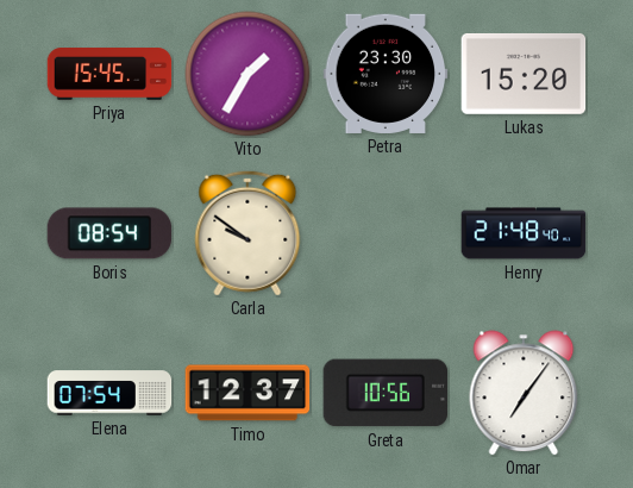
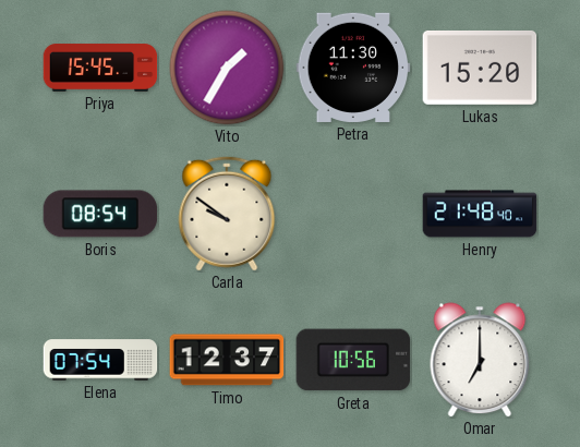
Petra: 23:30 -> 11:30 (353, 68)
Omar: 7:06 -> 7:00 (480, 360)
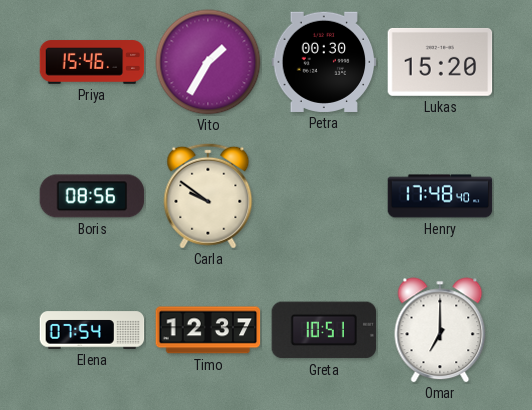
Priya: 15:45 -> 15:46 (92, 62)
Petra: 11:30 -> 00:30 (324, 62)
Boris: 08:54 -> 08:56 (92, 196)
Henry: 21:48 -> 17:48 (440, 196)
Greta: 10:56 -> 10:51 (324, 330)
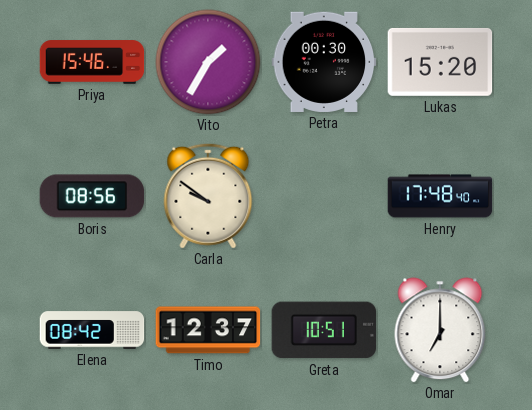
Elena: 07:54 -> 08:42 (92, 330)
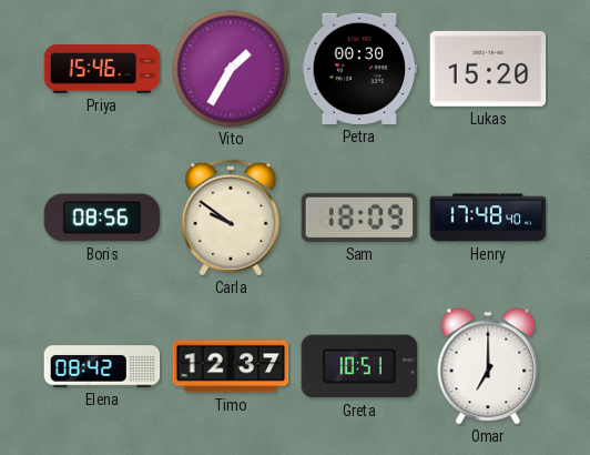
Sam: none -> 18:09 (359, 218)
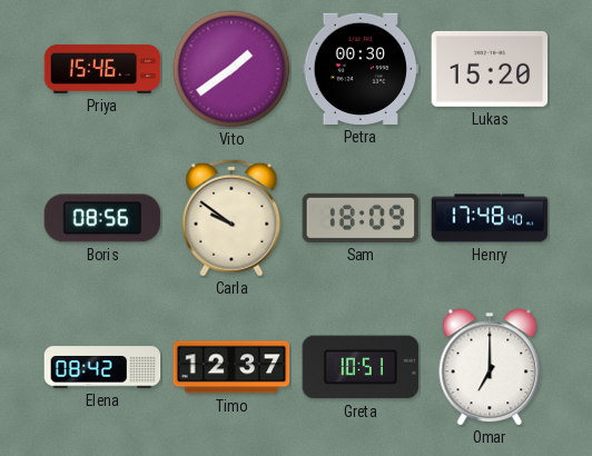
Vito: 1:35 -> 1:39 (231, 69)
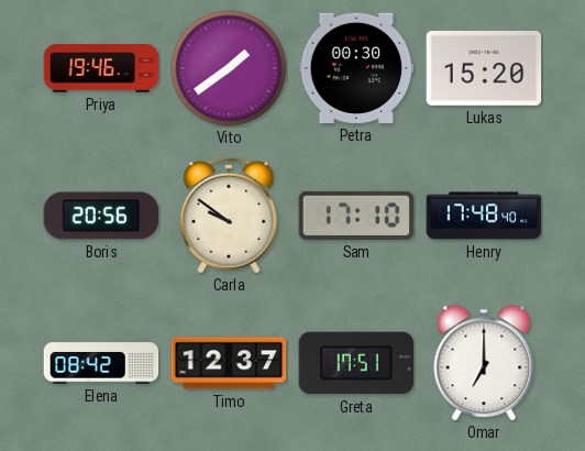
Priya: 15:46 -> 19:46 (101, 68)
Boris: 08:56 -> 20:56 (101, 216)
Sam: 18:09 -> 17:10 (356, 216)
Greta: 10:51 -> 17:51 (356, 363)
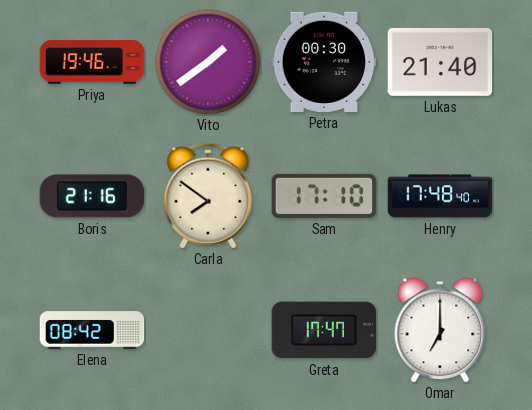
Lukas: 15:20 -> 21:40 (440, 62)
Boris: 20:56 -> 21:16 (92, 196)
Carla: 9:51 -> 7:51 (208, 196)
Timo: 12:37 -> none (229, 363)
Greta: 17:51 -> 17:47 (324, 330)
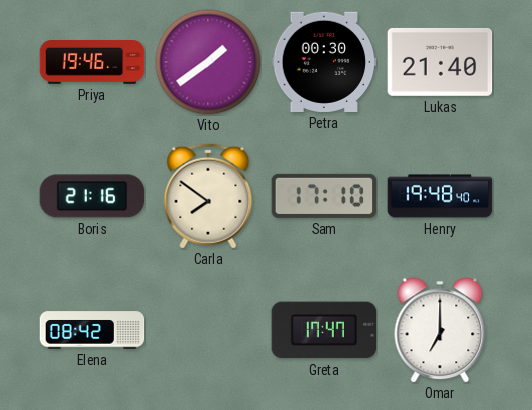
Henry: 17:48 -> 19:48 (440, 196)
